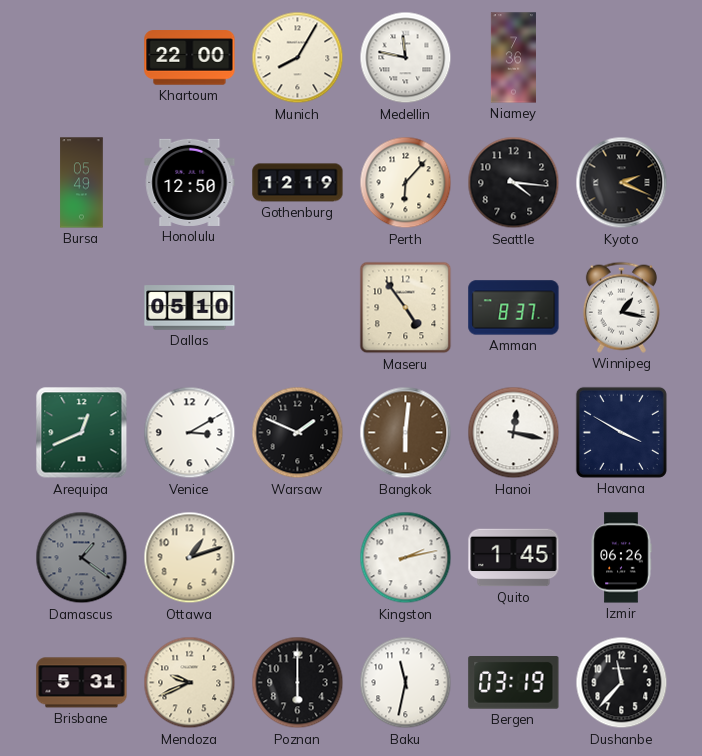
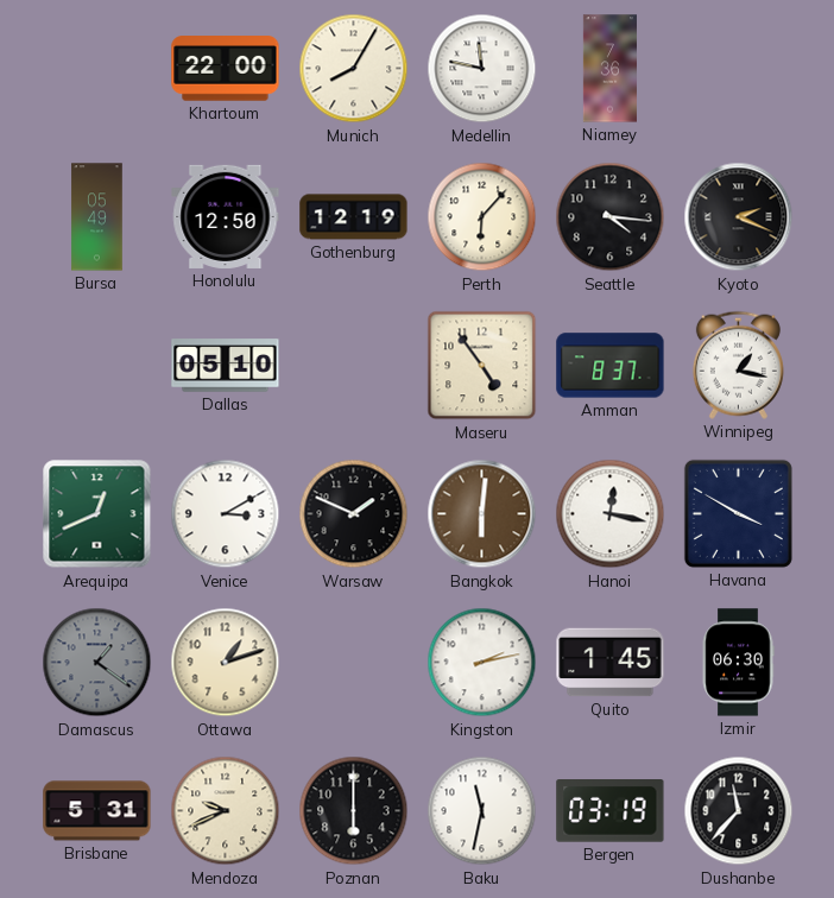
Izmir: 06:26 -> 06:30 (738, 663)
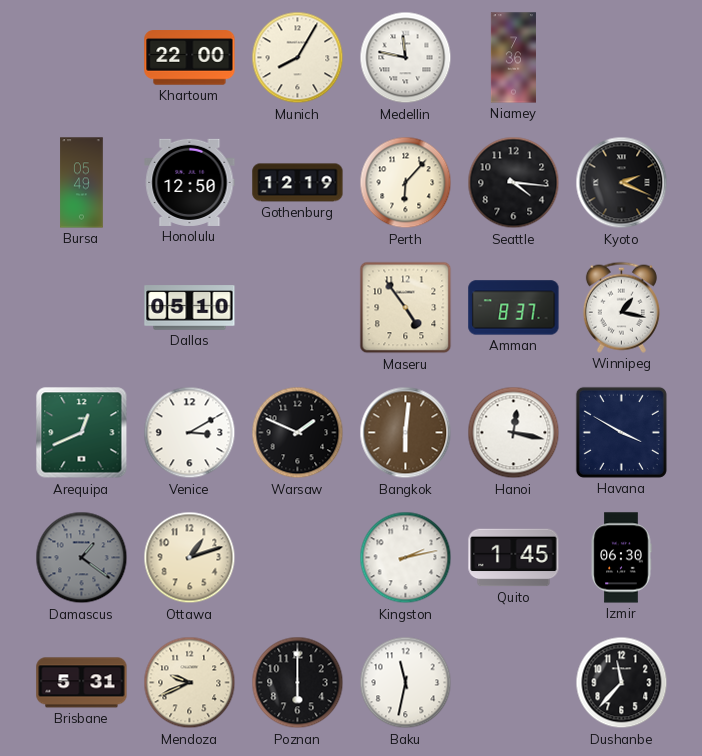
Bergen: 03:19 -> none (611, 811)
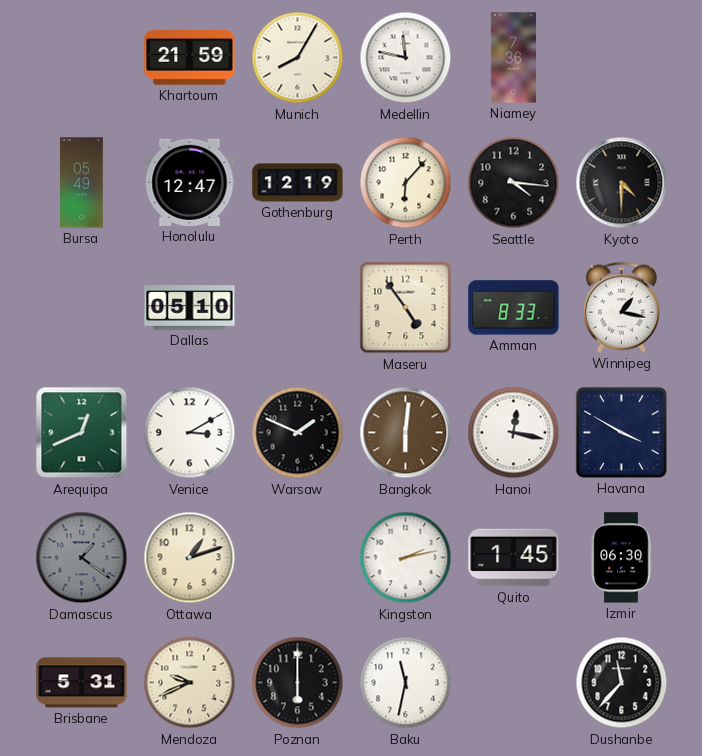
Khartoum: 22:00 -> 21:59 (190, 58)
Honolulu: 12:50 -> 12:47 (190, 182)
Kyoto: 2:19 -> 4:30 (622, 183)
Amman: 8:37 -> 8:33 (514, 308)
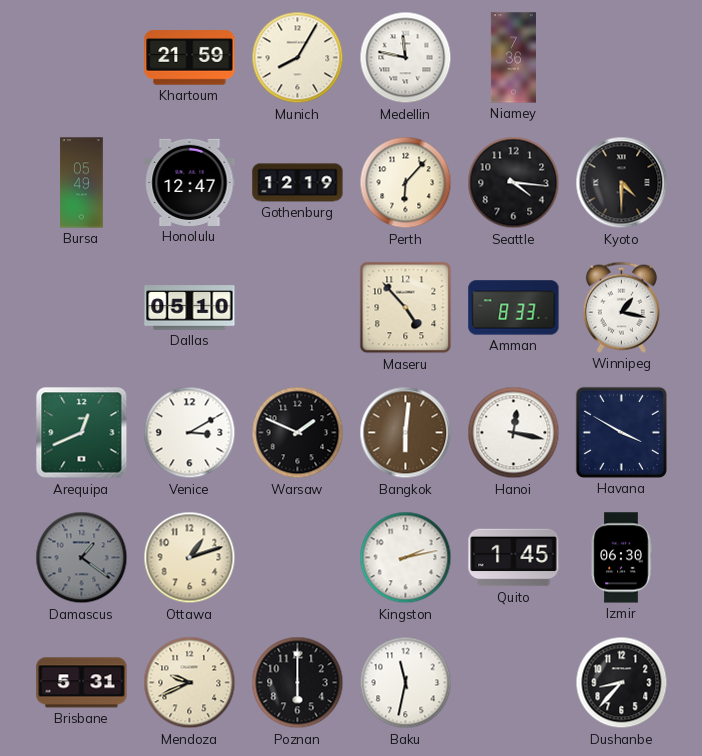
Maseru: 4:54 -> 4:53 (406, 308)
Dushanbe: 11:37 -> 8:37 (622, 683)
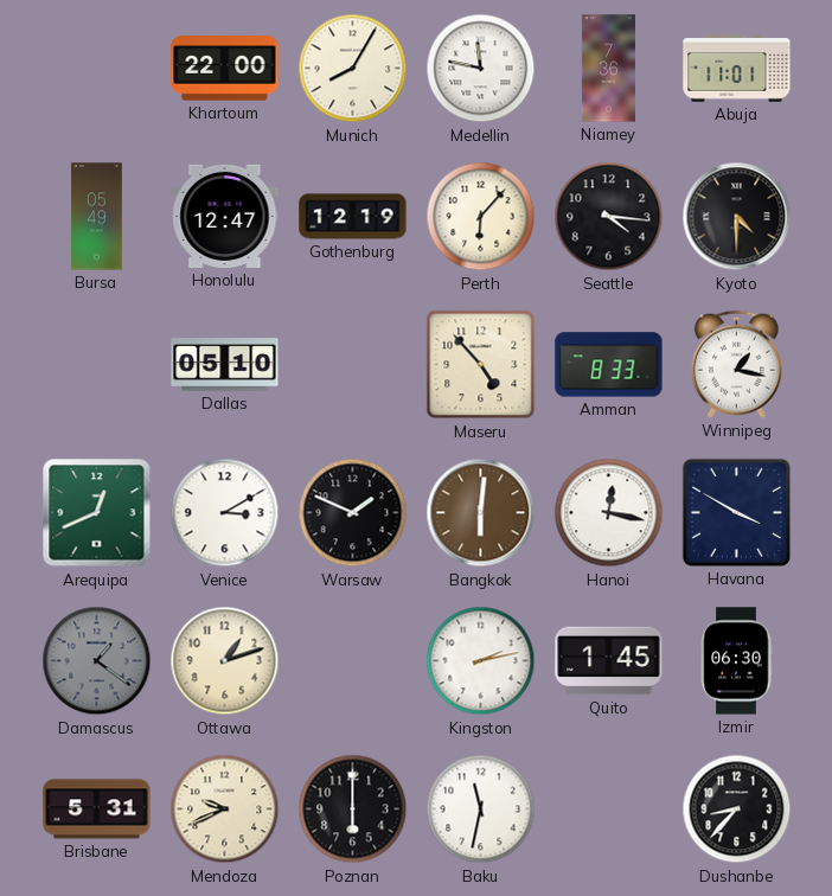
Khartoum: 21:59 -> 22:00 (225, 69)
Abuja: none -> 11:01 (737, 69)
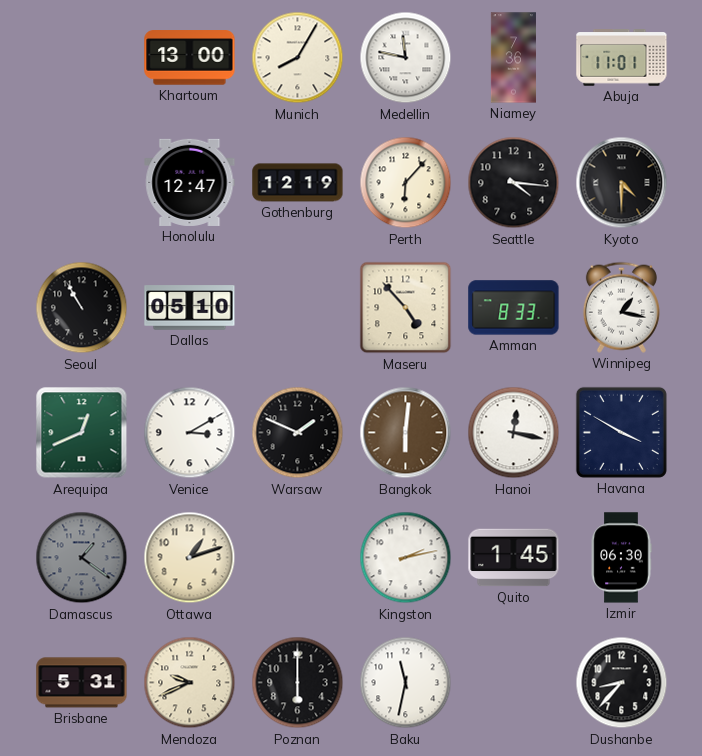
Khartoum: 22:00 -> 13:00 (190, 58)
Bursa: 05:49 -> none (97, 217)
Seoul: none -> 10:55 (82, 308)
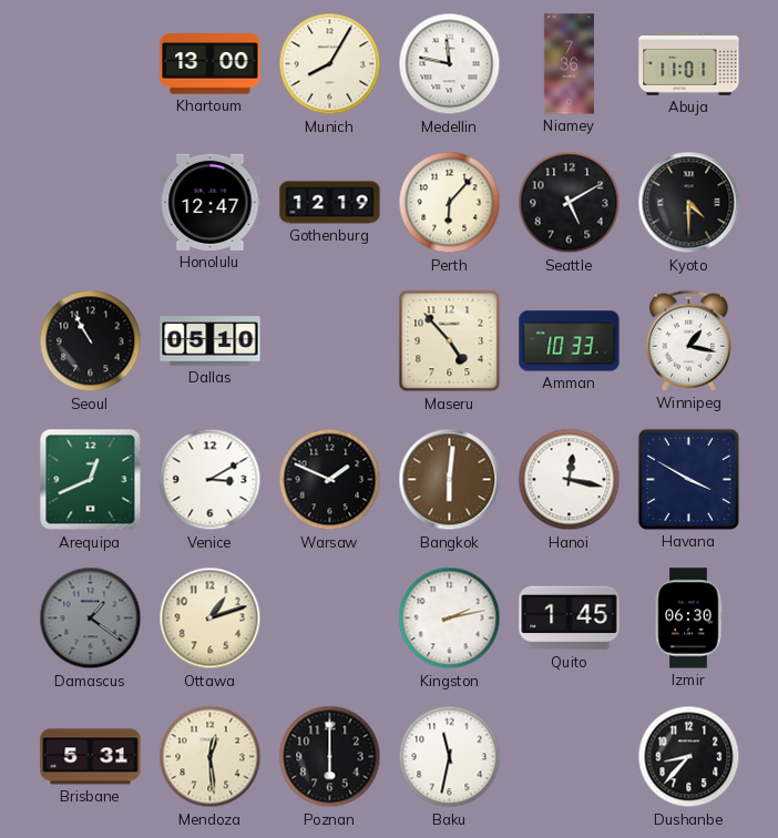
Seattle: 4:16 -> 5:10 (570, 203)
Amman: 8:33 -> 10:33 (570, 341)
Mendoza: 9:41 -> 12:29 (211, 757)
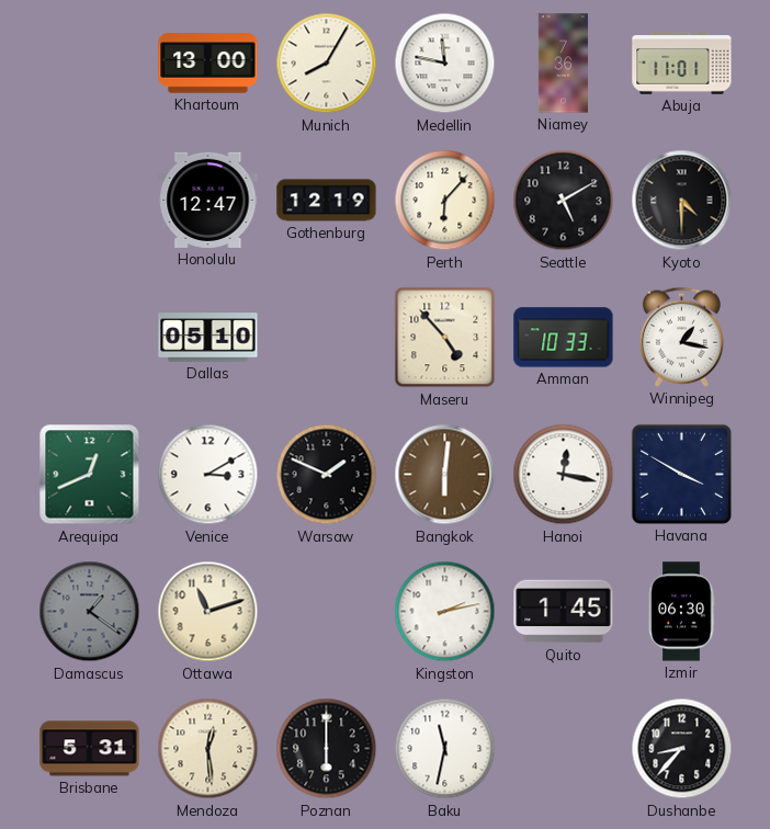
Seoul: 10:55 -> none (91, 341)
Ottawa: 1:12 -> 11:12 (208, 612)
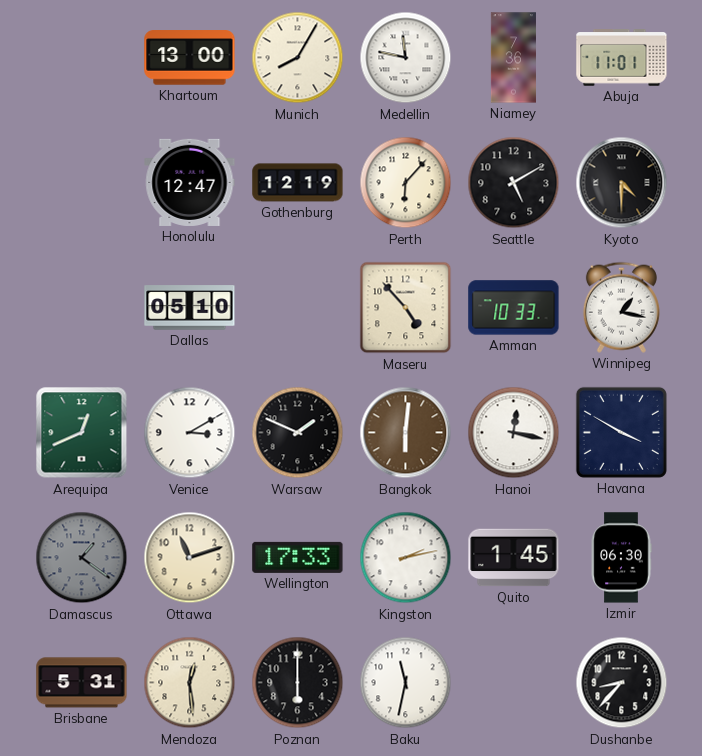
Wellington: none -> 17:33 (298, 557)
